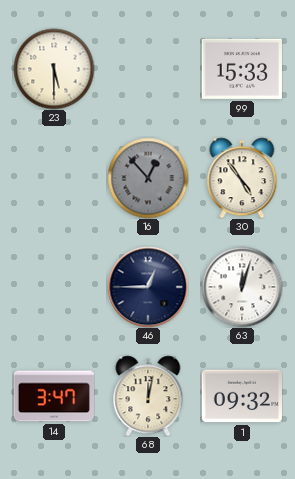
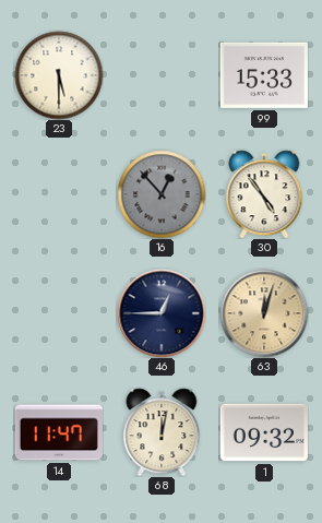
63 dial: white -> champagne (264, 313)
14: 3:47 -> 11:47 (58, 432)
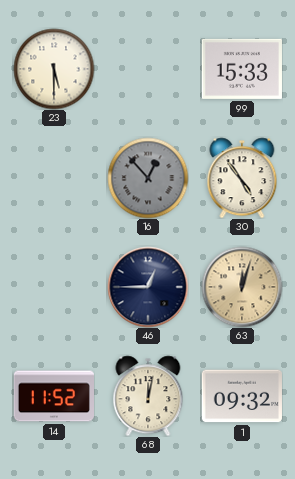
14: 11:47 -> 11:52 (53, 396)
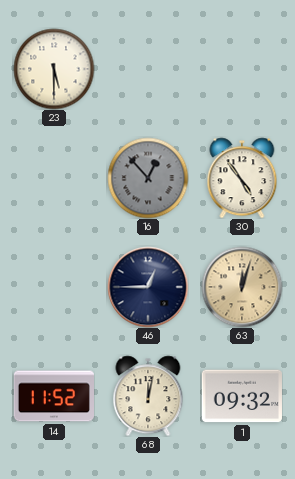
99: 15:33 -> none (242, 69)
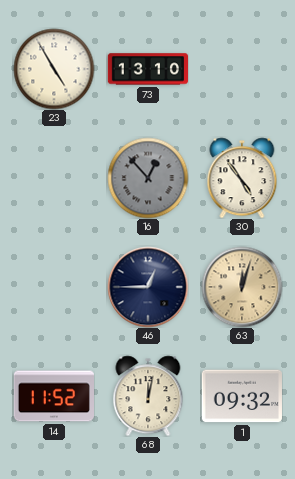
23: 5:30 -> 4:55 (54, 69)
73: none -> 13:10 (147, 69)
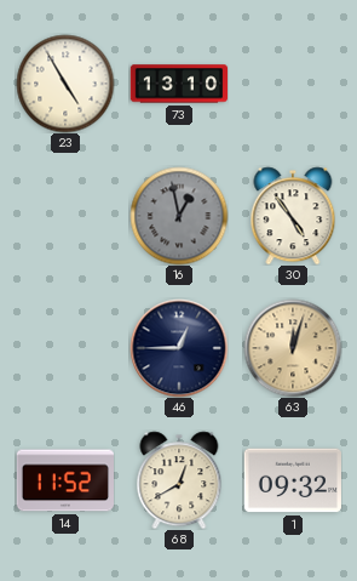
16: 12:53 -> 12:58 (179, 216)
68: 12:02 -> 12:40 (179, 480)
